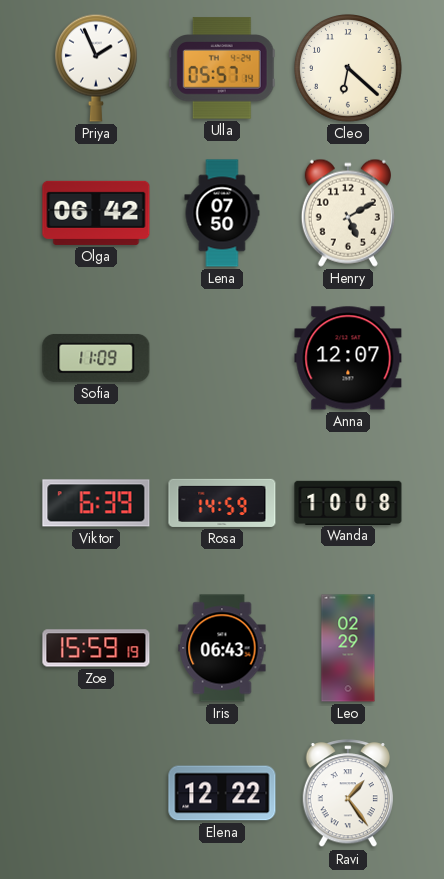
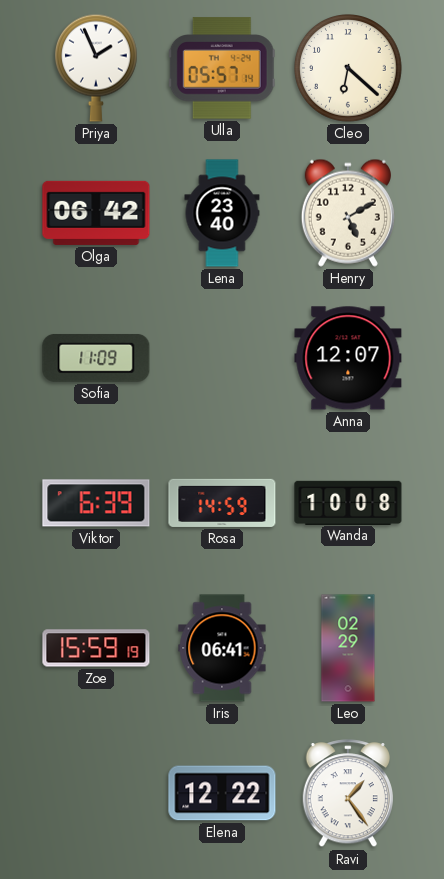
Lena: 07:50 -> 23:40 (222, 213)
Iris: 06:43 -> 06:41 (222, 648)
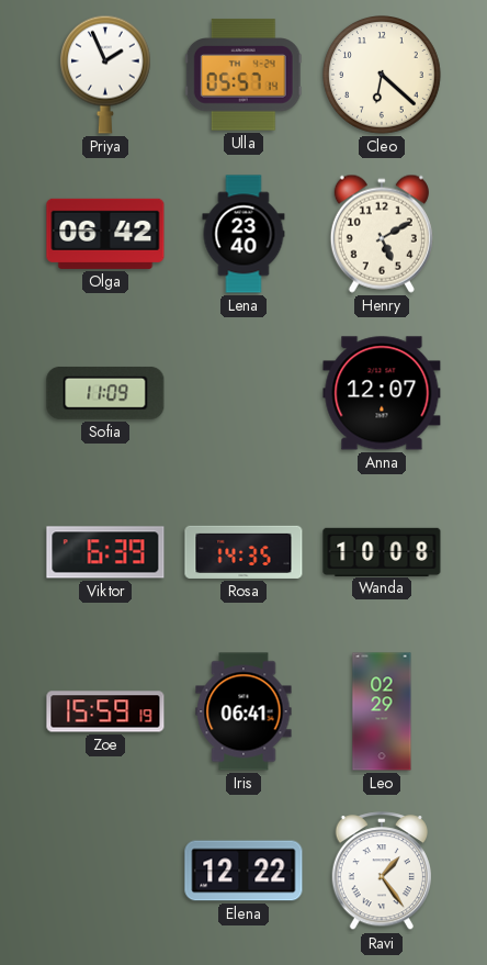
Rosa: 14:59 -> 14:35 (243, 552)
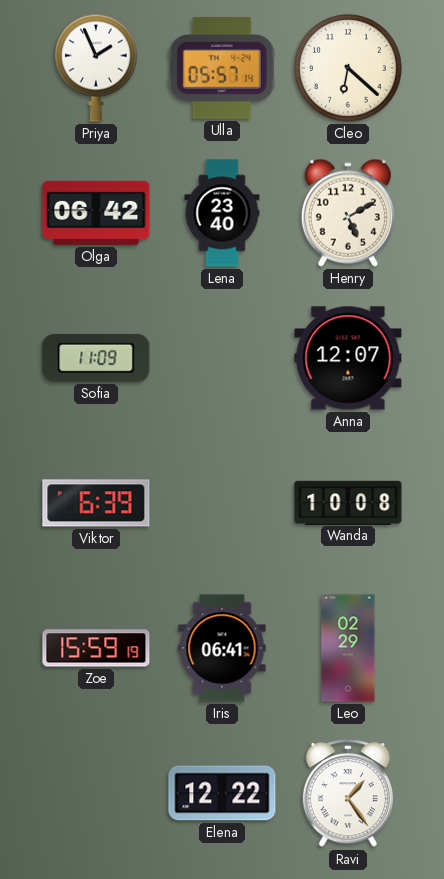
Rosa: 14:35 -> none (243, 552)
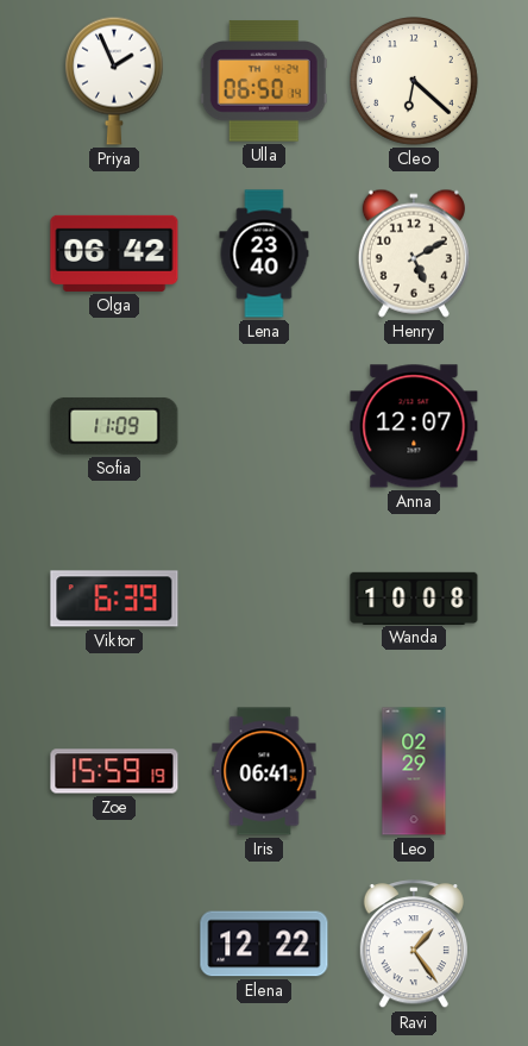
Ulla: 05:57 -> 06:50 (264, 81)
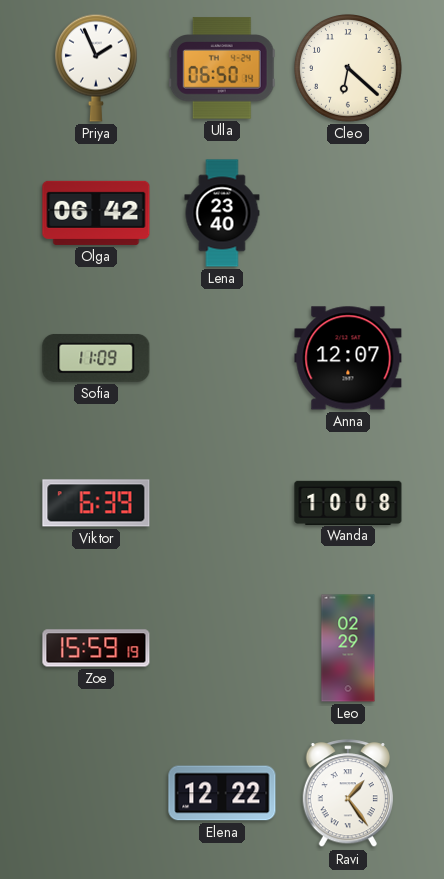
Henry: 5:10 -> none (414, 253)
Iris: 06:41 -> none (264, 771)
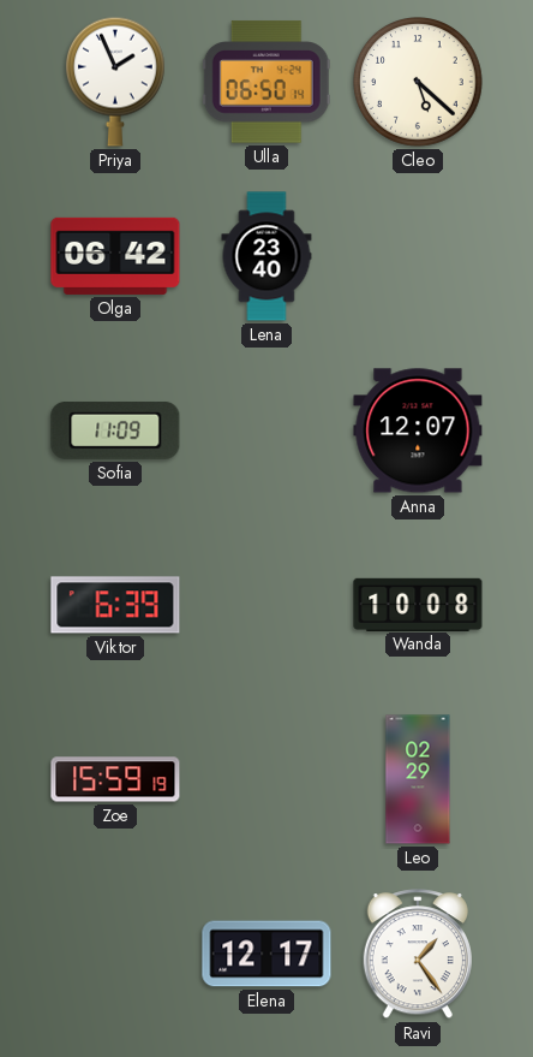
Cleo: 6:22 -> 5:22 (419, 83)
Elena: 12:22 -> 12:17 (266, 954)
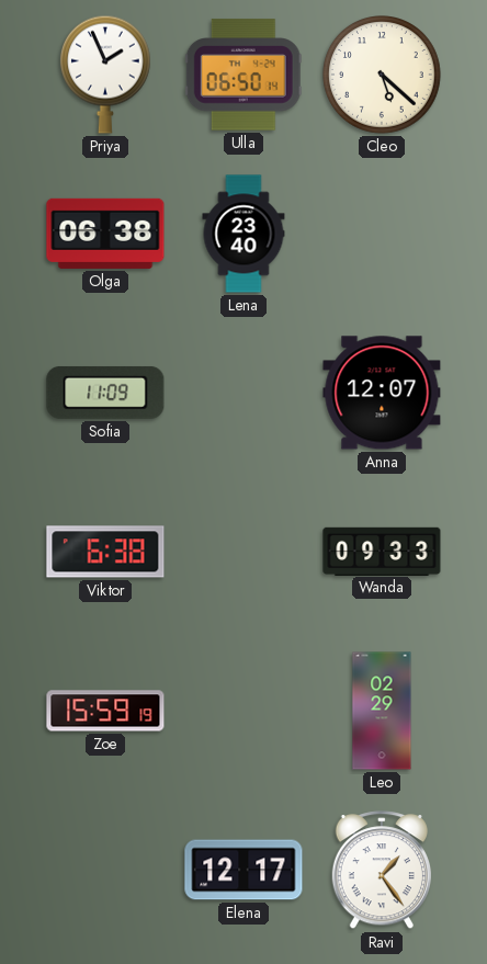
Olga: 06:42 -> 06:38 (105, 234)
Viktor: 6:39 -> 6:38 (105, 552)
Wanda: 10:08 -> 09:33 (382, 551)
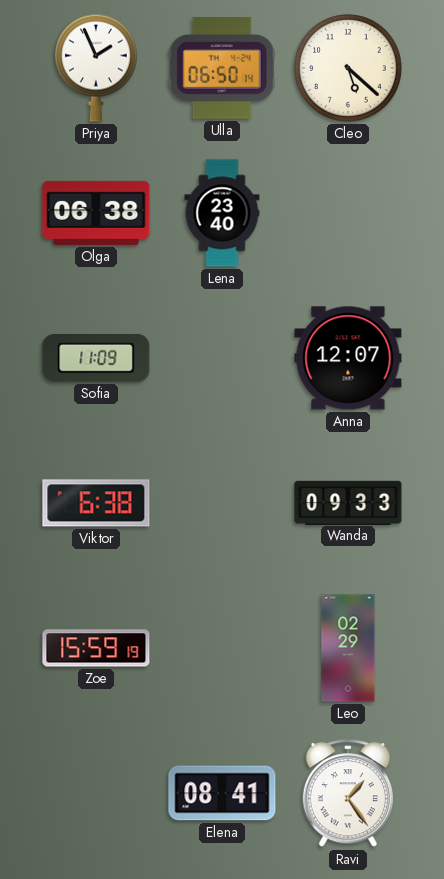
Elena: 12:17 -> 08:41 (222, 793)
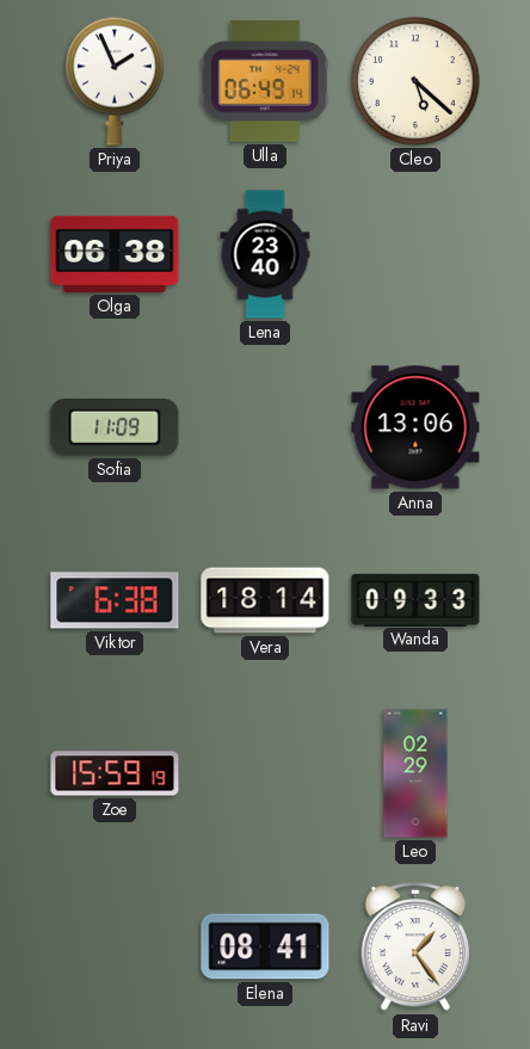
Ulla: 06:50 -> 06:49 (265, 81)
Anna: 12:07 -> 13:06 (415, 427)
Vera: none -> 18:14 (265, 600)
